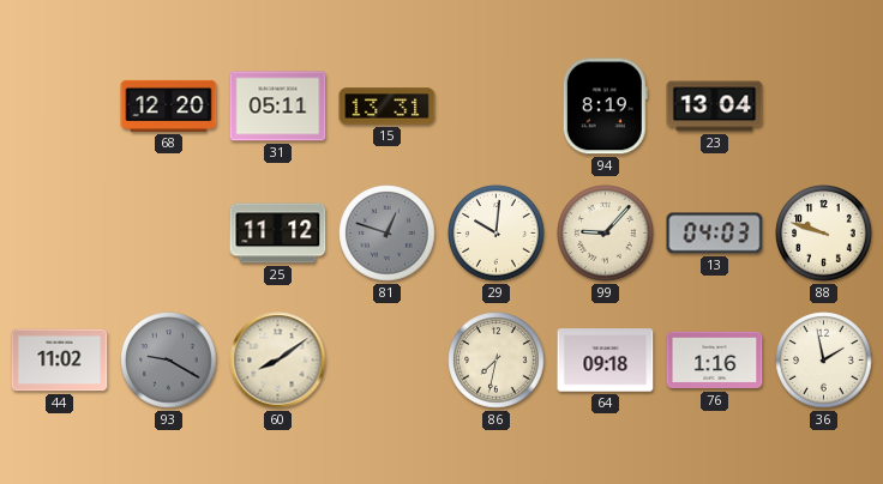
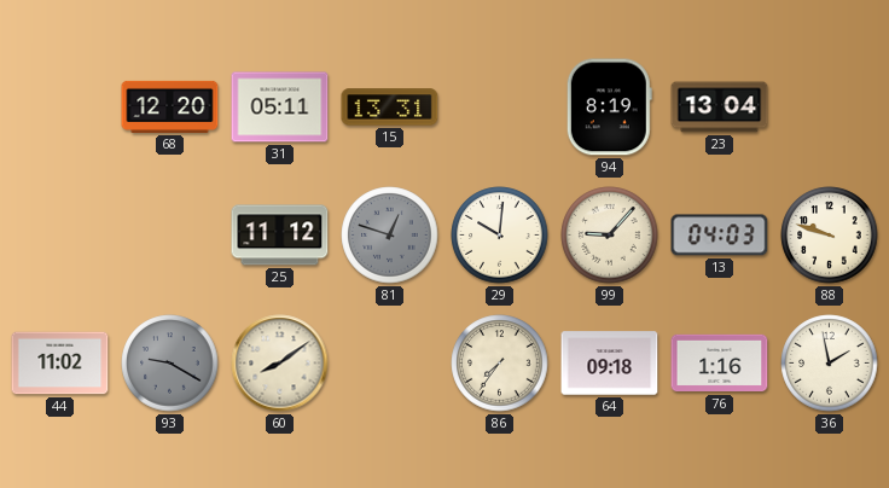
86: 7:32 -> 7:36 (500, 364)
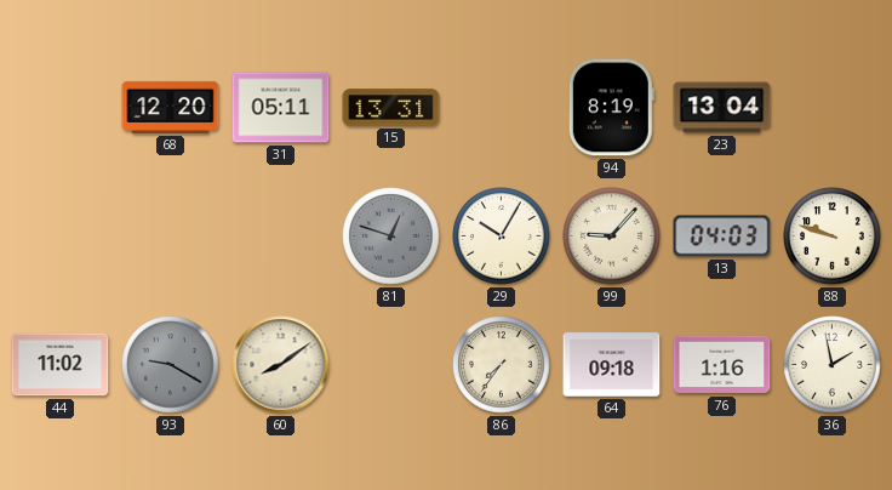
25: 11:12 -> none (280, 236)
29: 10:01 -> 10:05 (502, 237)
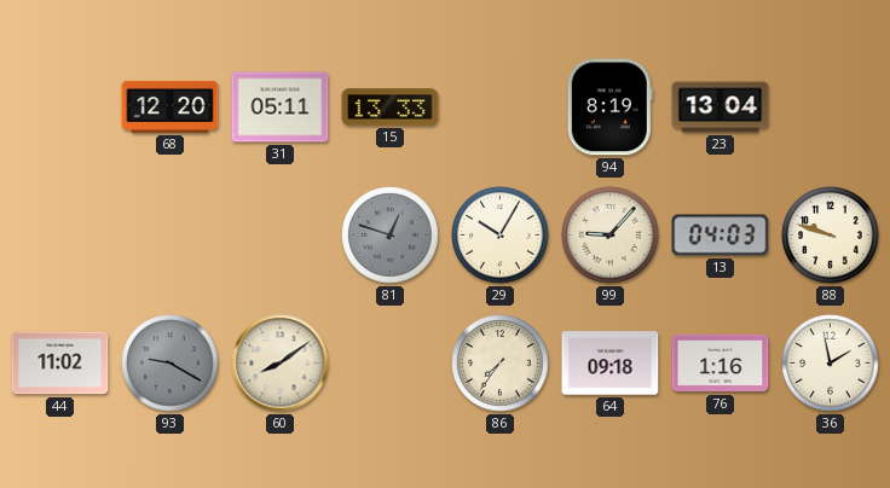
15: 13:31 -> 13:33 (391, 108)
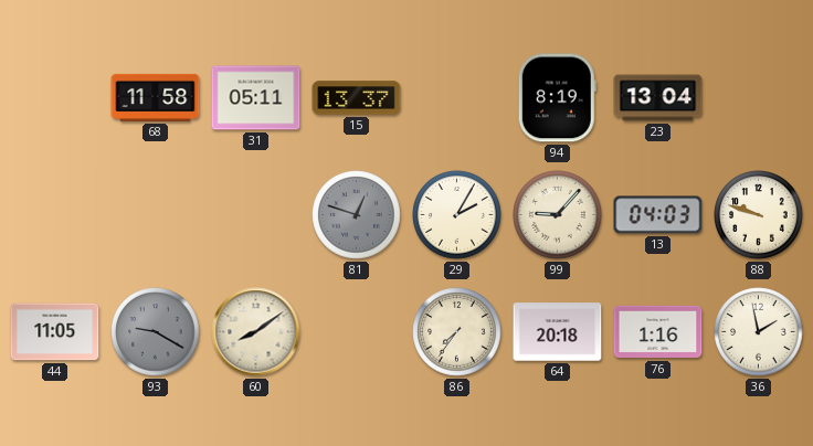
68: 12:20 -> 11:58 (156, 97)
15: 13:33 -> 13:37 (357, 98)
29: 10:05 -> 2:05 (457, 215)
44: 11:02 -> 11:05 (55, 332)
64: 09:18 -> 20:18 (558, 332)
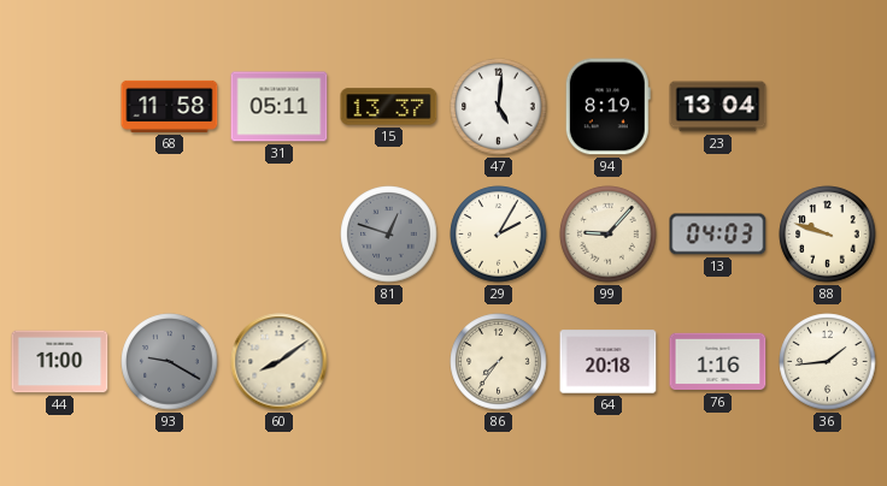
47: none -> 5:01 (499, 107)
44: 11:05 -> 11:00 (60, 362)
36: 1:58 -> 1:44 (828, 362)
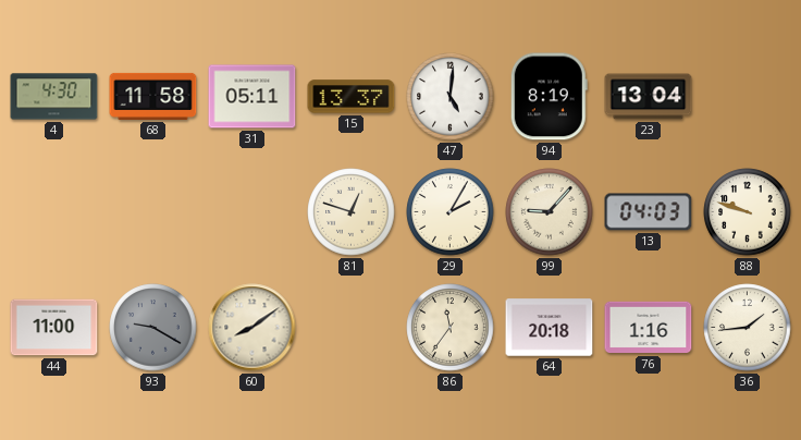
4: none -> 4:30 (54, 97)
81 dial: grey -> cream (352, 212)
86: 7:36 -> 11:36 (451, 328)
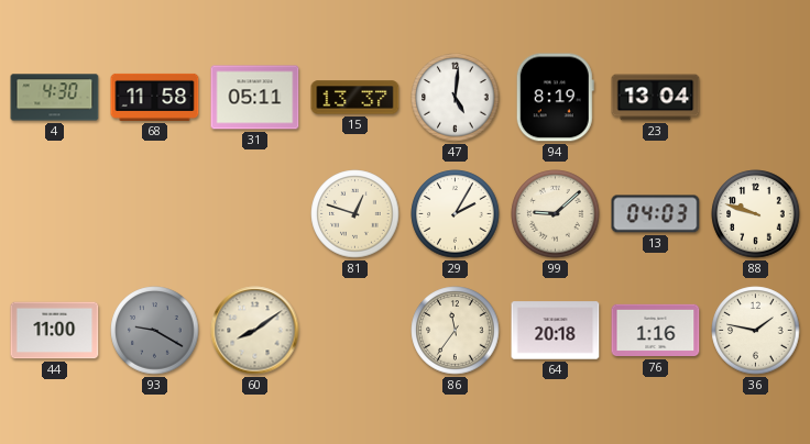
99: 9:07 -> 9:08 (556, 214)
36: 1:44 -> 1:47 (756, 331)
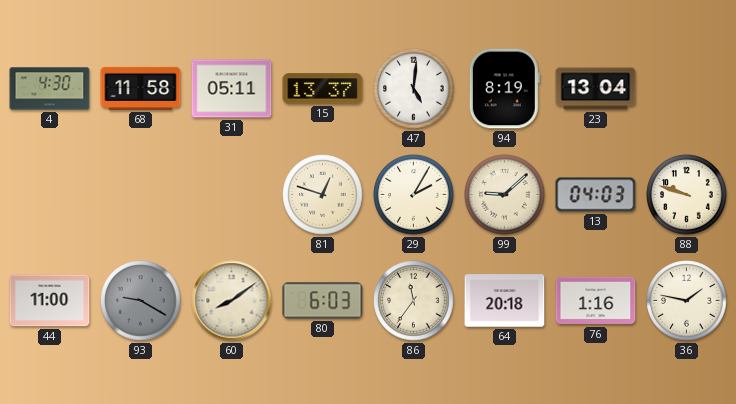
80: none -> 6:03 (323, 301)
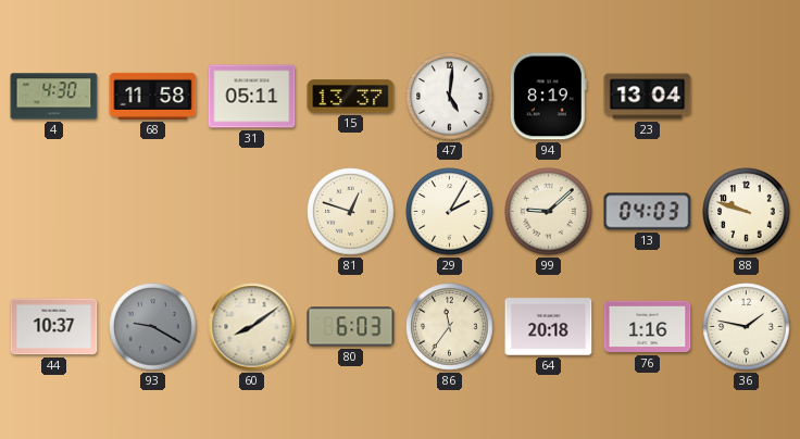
44: 11:00 -> 10:37 (54, 327)
